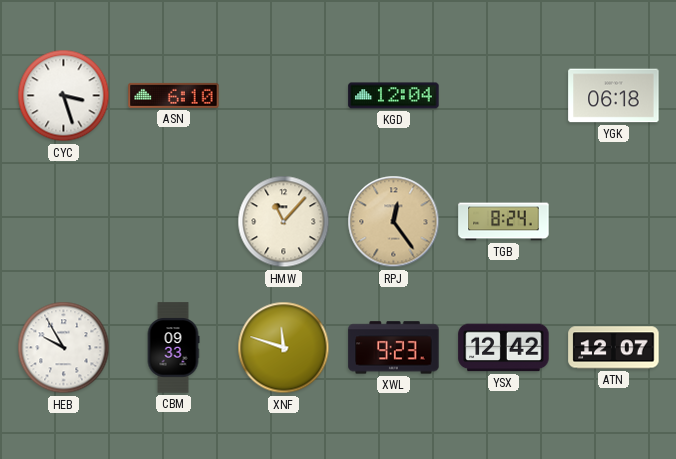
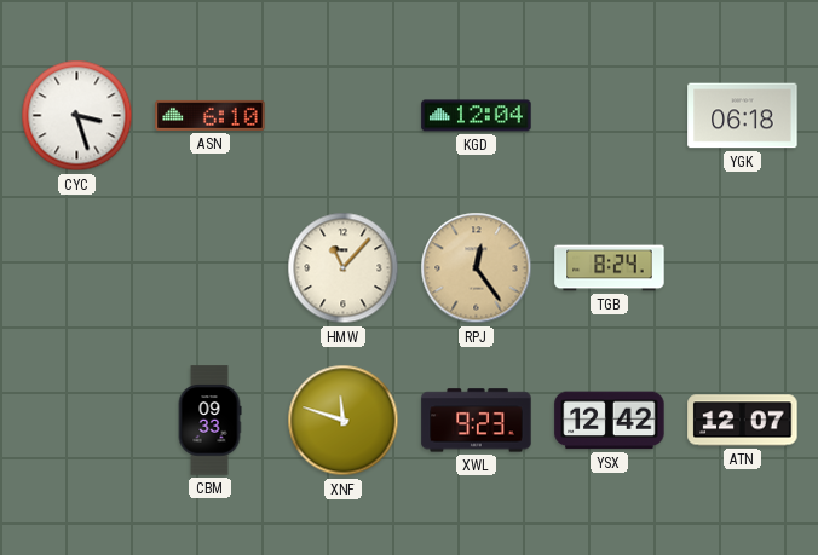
HEB: 9:55 -> none (64, 348)
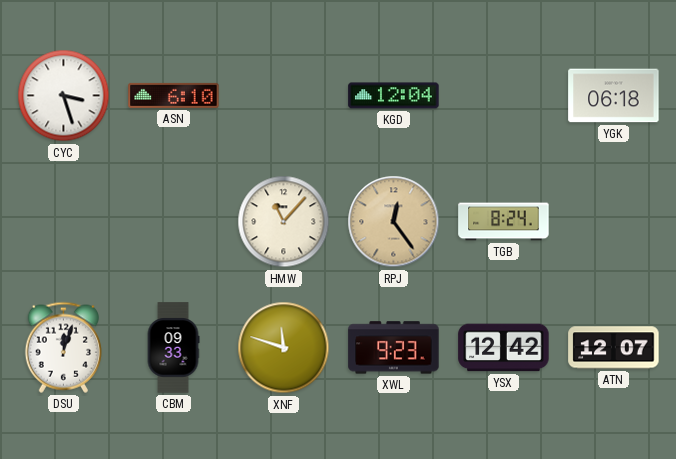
DSU: none -> 12:03 (63, 347)
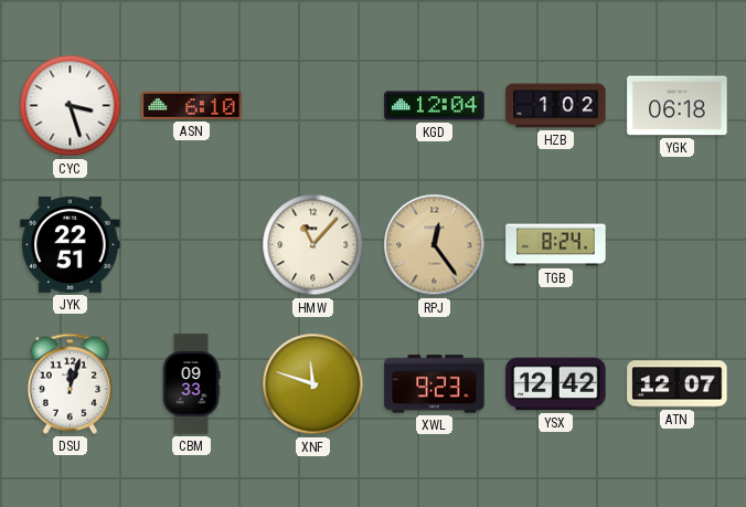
HZB: none -> 1:02 (556, 106)
JYK: none -> 22:51 (71, 244)
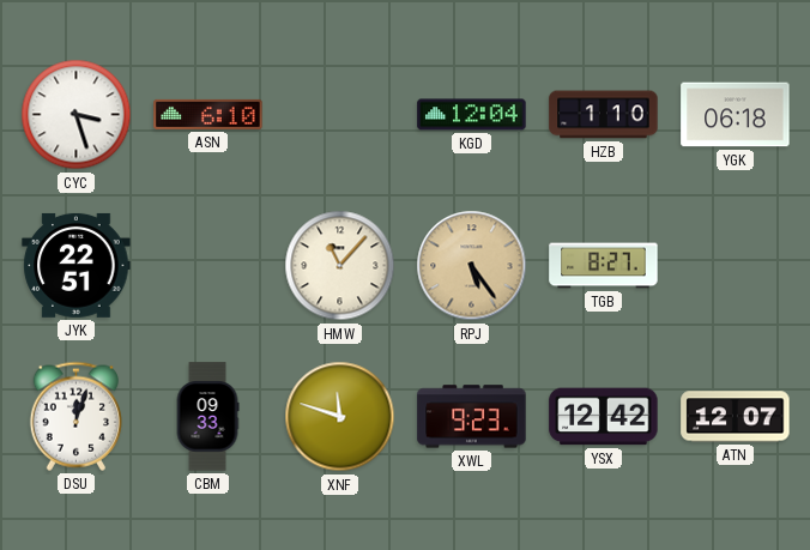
HZB: 1:02 -> 1:10 (604, 115)
RPJ: 12:24 -> 5:24 (472, 266)
TGB: 8:24 -> 8:27 (604, 266)
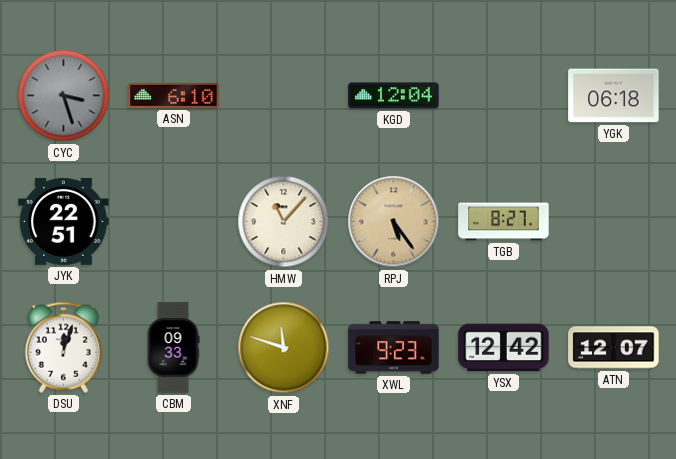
CYC dial: white -> grey (64, 96)
HZB: 1:10 -> none (604, 115)
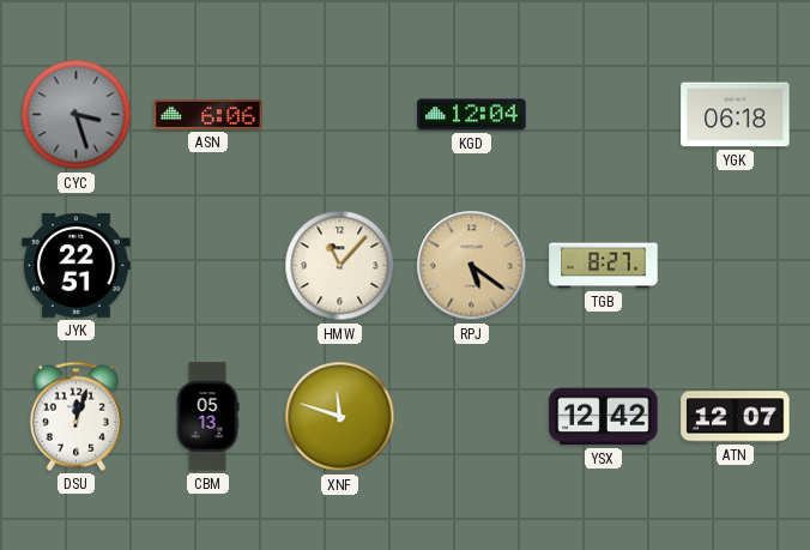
ASN: 6:10 -> 6:06 (208, 114)
RPJ: 5:24 -> 5:21 (472, 266)
CBM: 09:33 -> 05:13 (207, 417)
XWL: 9:23 -> none (394, 348)
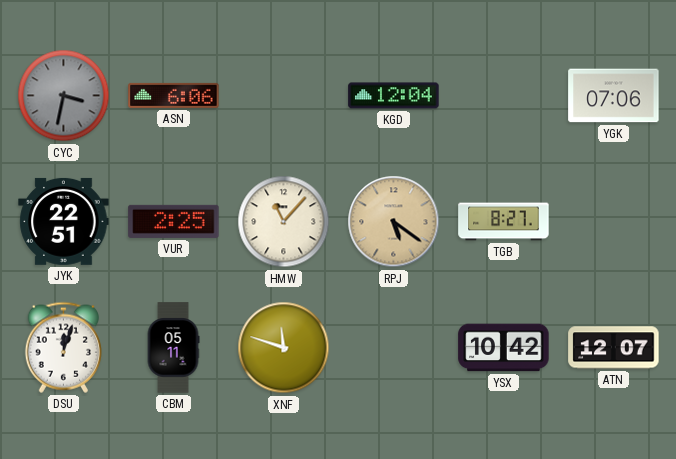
CYC: 3:27 -> 3:32 (64, 96)
YGK: 06:18 -> 07:06 (614, 96)
VUR: none -> 2:25 (174, 221)
CBM: 05:13 -> 05:11 (173, 348)
YSX: 12:42 -> 10:42 (504, 348)
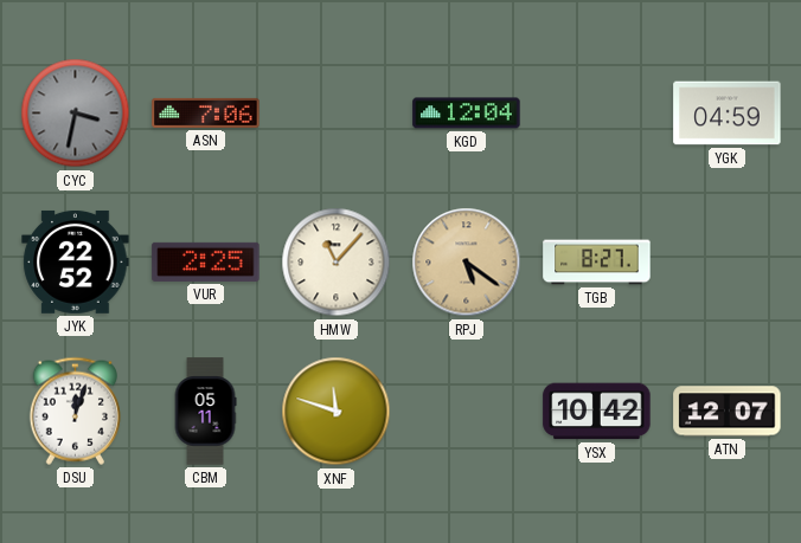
ASN: 6:06 -> 7:06 (206, 112)
YGK: 07:06 -> 04:59 (728, 114)
JYK: 22:51 -> 22:52 (76, 261)
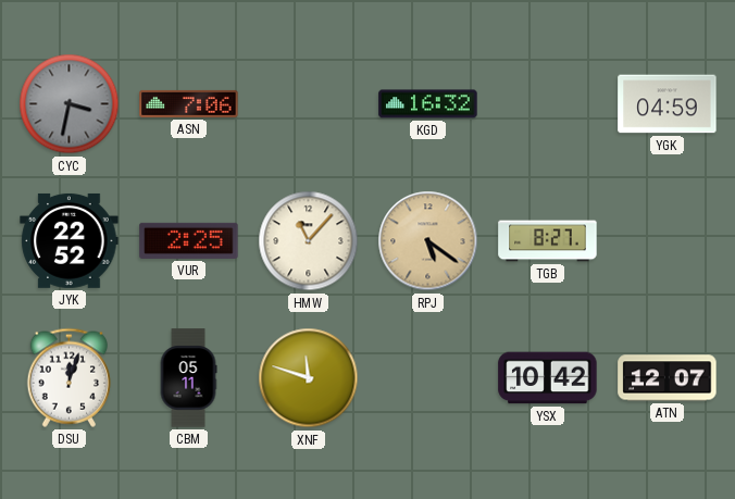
KGD: 12:04 -> 16:32 (428, 104)
